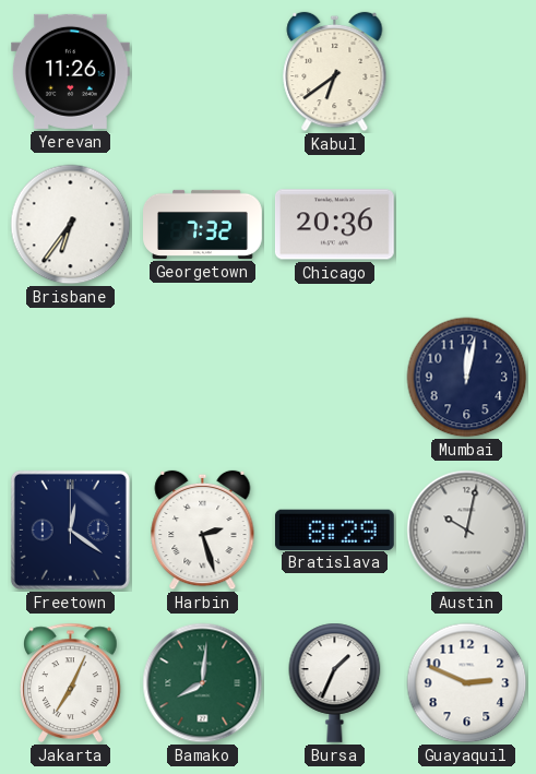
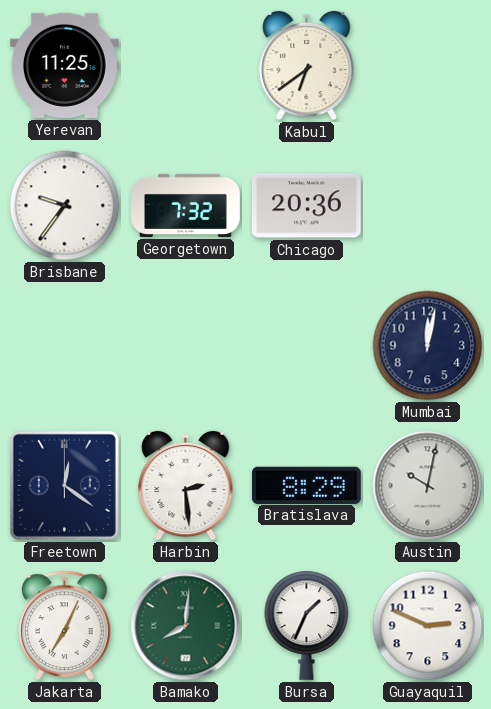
Yerevan: 11:26 -> 11:25 (65, 65)
Brisbane: 6:36 -> 9:36 (65, 206)
Harbin: 2:27 -> 2:29 (186, 486)
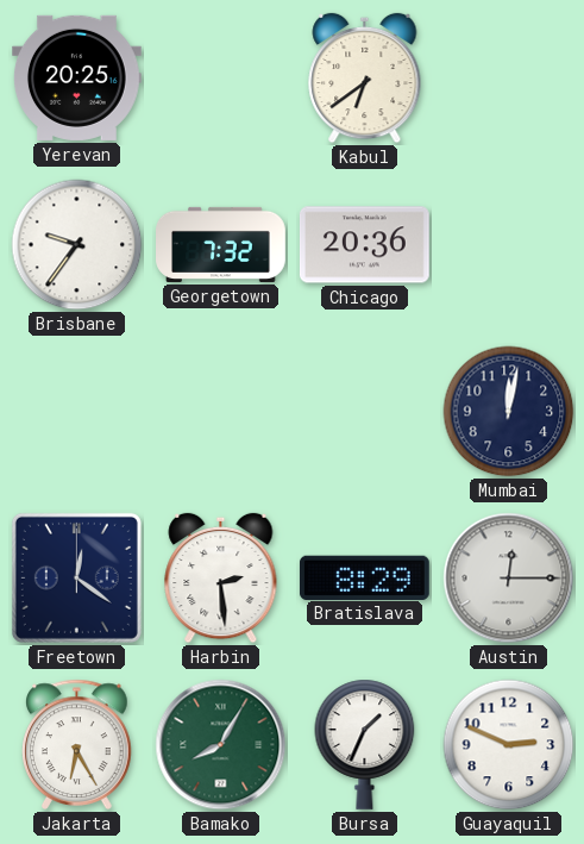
Yerevan: 11:25 -> 20:25 (77, 77)
Austin: 10:02 -> 12:15 (509, 579)
Jakarta: 7:04 -> 6:25 (77, 744)
Bamako: 8:01 -> 8:05 (221, 745)
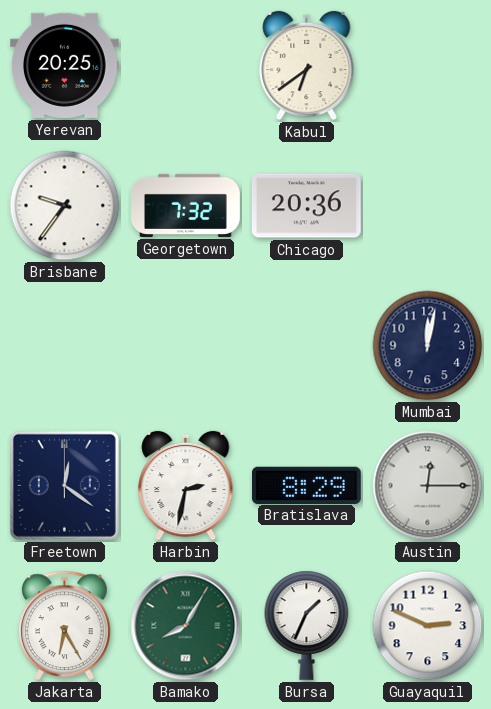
Harbin: 2:29 -> 2:32 (186, 486)
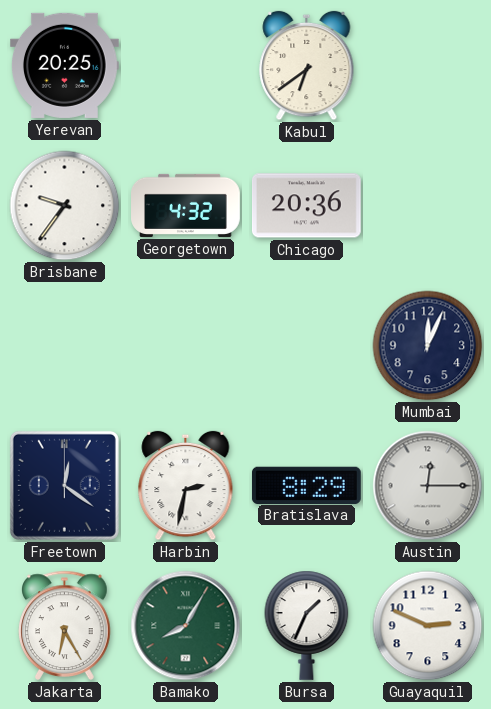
Georgetown: 7:32 -> 4:32 (186, 205)
Mumbai: 12:02 -> 12:04 (428, 346)
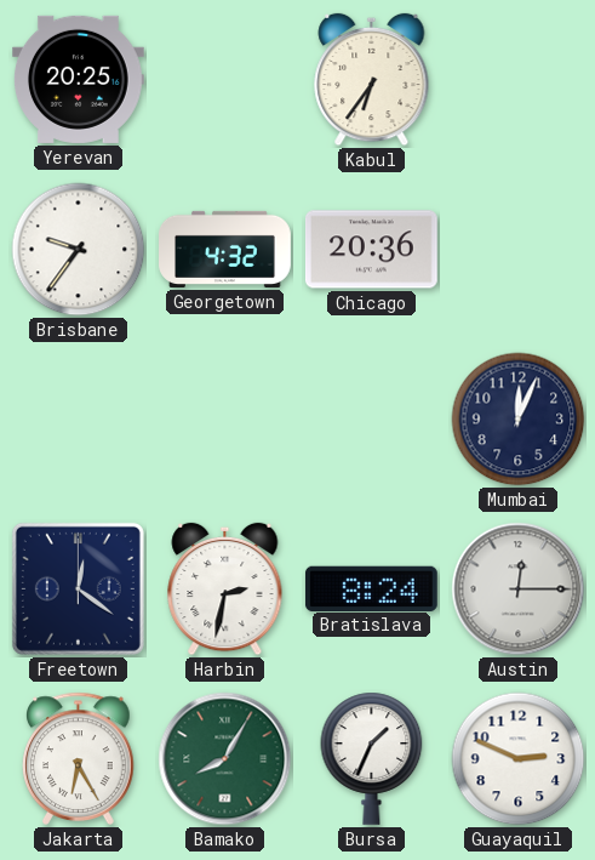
Kabul: 6:39 -> 6:36 (372, 80)
Bratislava: 8:29 -> 8:24 (371, 588)
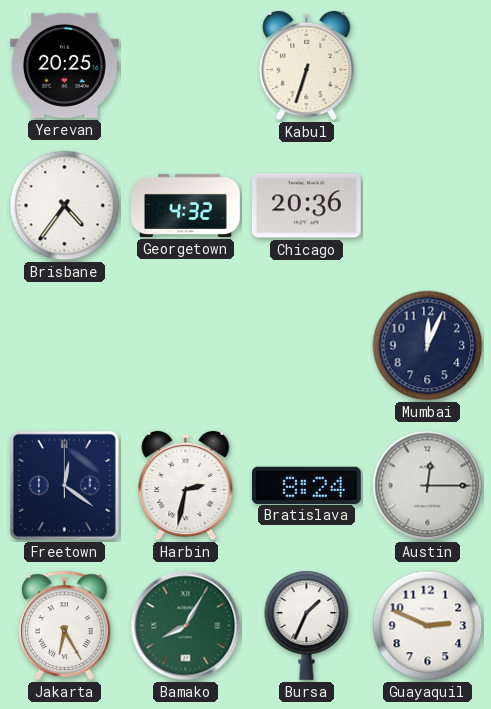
Kabul: 6:36 -> 6:33 (307, 66)
Brisbane: 9:36 -> 4:36 (65, 206)
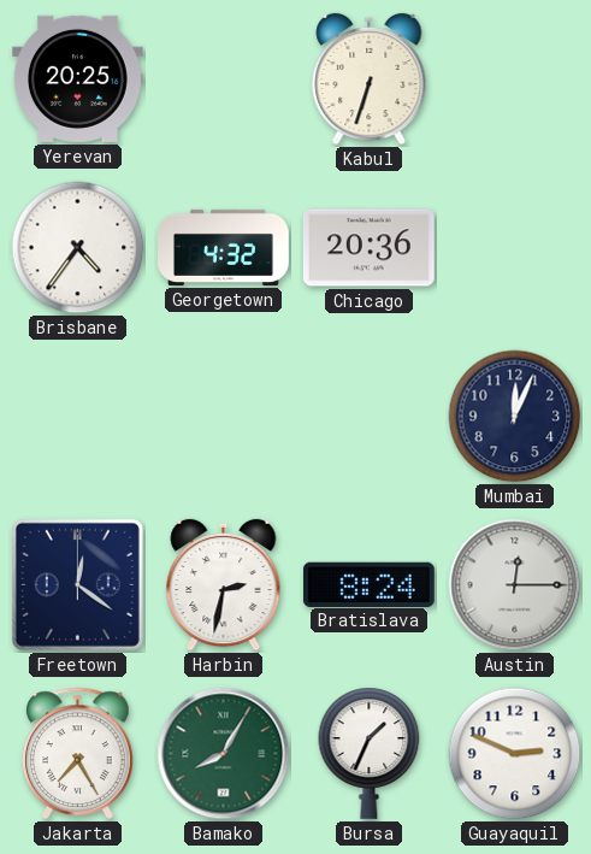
Jakarta: 6:25 -> 7:25 (78, 753)
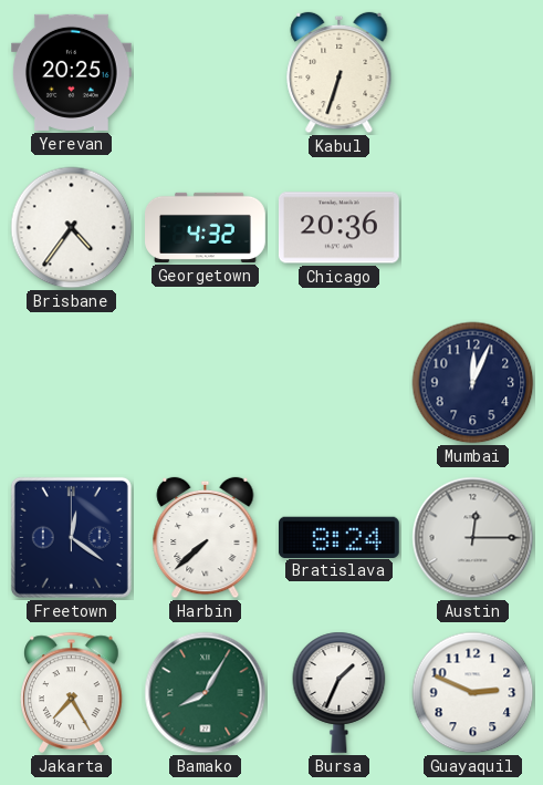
Harbin: 2:32 -> 7:38 (206, 538)
